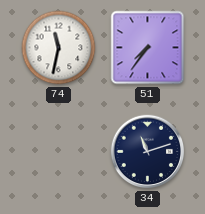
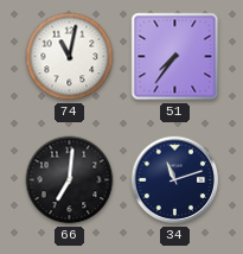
74: 11:32 -> 11:02 (70, 57)
66: none -> 7:01 (70, 180)
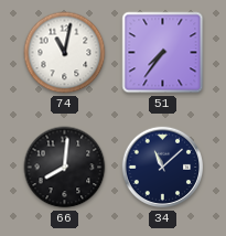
66: 7:01 -> 8:01 (65, 168)
34: 11:12 -> 11:08 (163, 168)
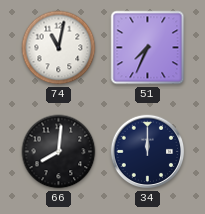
51: 7:36 -> 7:34 (148, 48)
34: 11:08 -> 12:00 (148, 152)
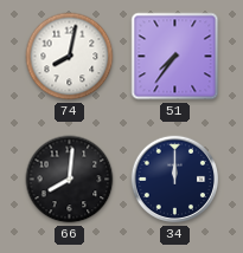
74: 11:02 -> 8:02 (70, 57)
51: 7:34 -> 7:36 (175, 57)
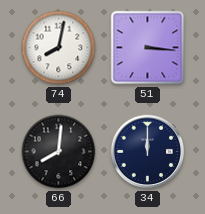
51: 7:36 -> 3:16 (148, 48)
